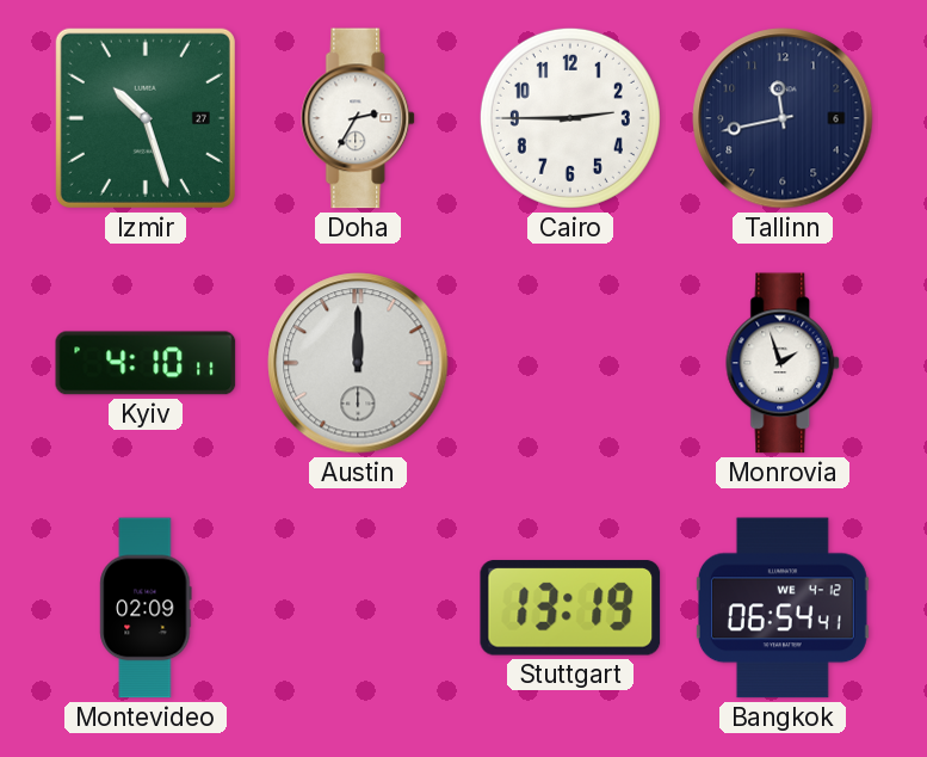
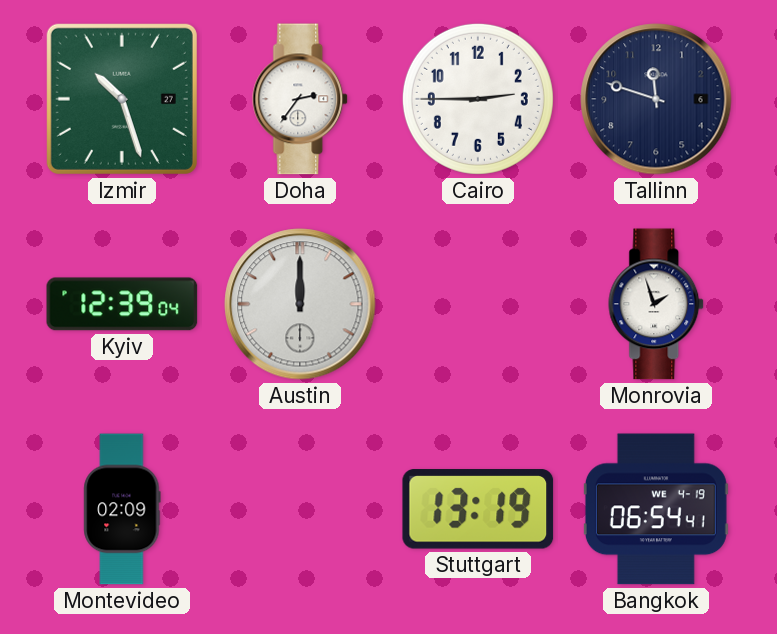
Doha: 2:35 -> 2:36 (301, 99)
Tallinn: 11:43 -> 11:48 (656, 99)
Kyiv: 4:10 -> 12:39 (122, 304)
Bangkok date: WE 4-12 -> WE 4-19 (656, 509)
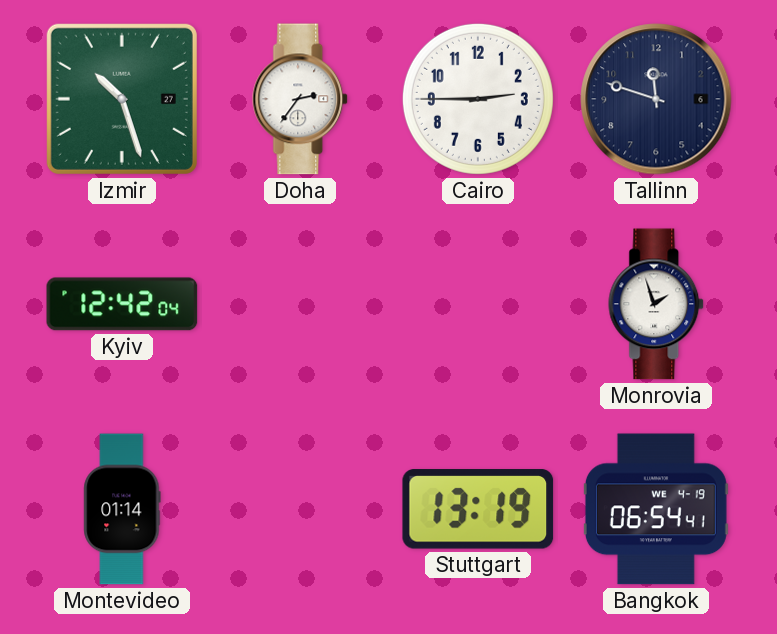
Kyiv: 12:39 -> 12:42 (122, 304)
Austin: 12:00 -> none (300, 304)
Montevideo: 02:09 -> 01:14 (122, 509)
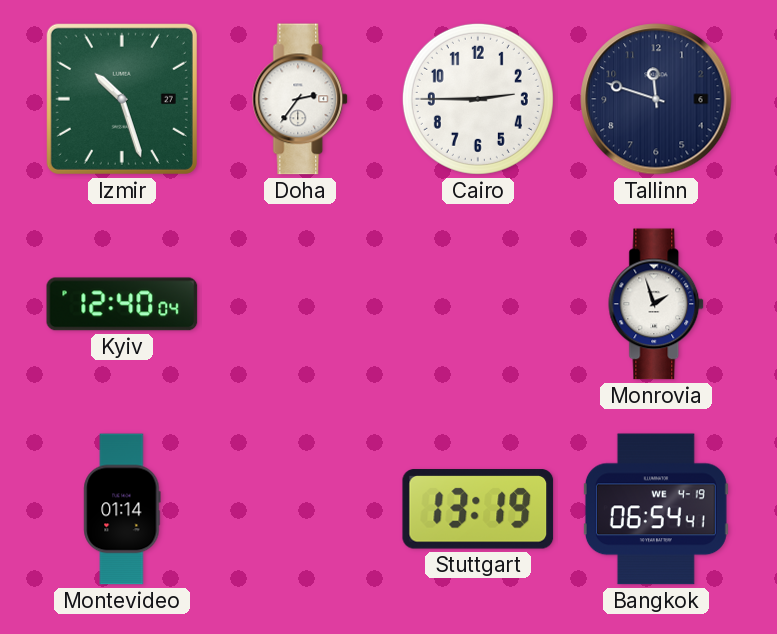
Kyiv: 12:42 -> 12:40 (122, 304)
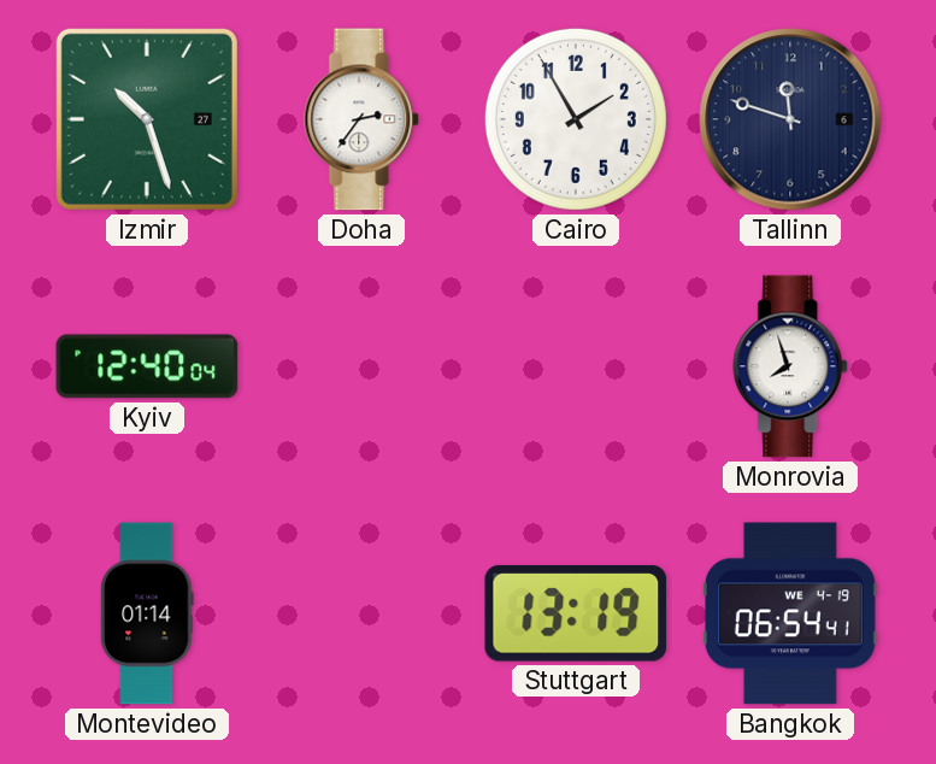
Cairo: 2:45 -> 1:55 (576, 119)
Monrovia: 1:57 -> 7:57 (791, 366)
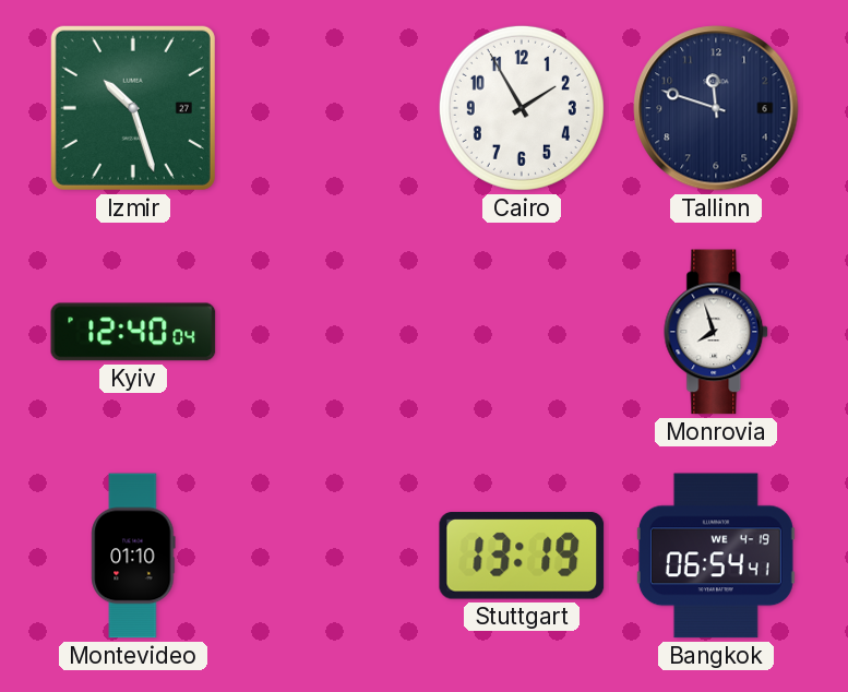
Doha: 2:36 -> none (363, 119)
Montevideo: 01:14 -> 01:10 (133, 556)
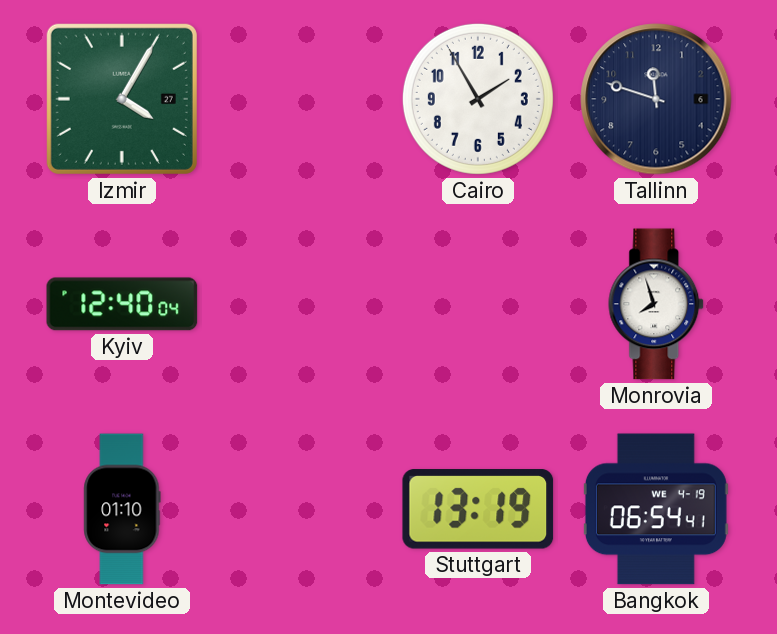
Izmir: 10:27 -> 4:05 (122, 99)
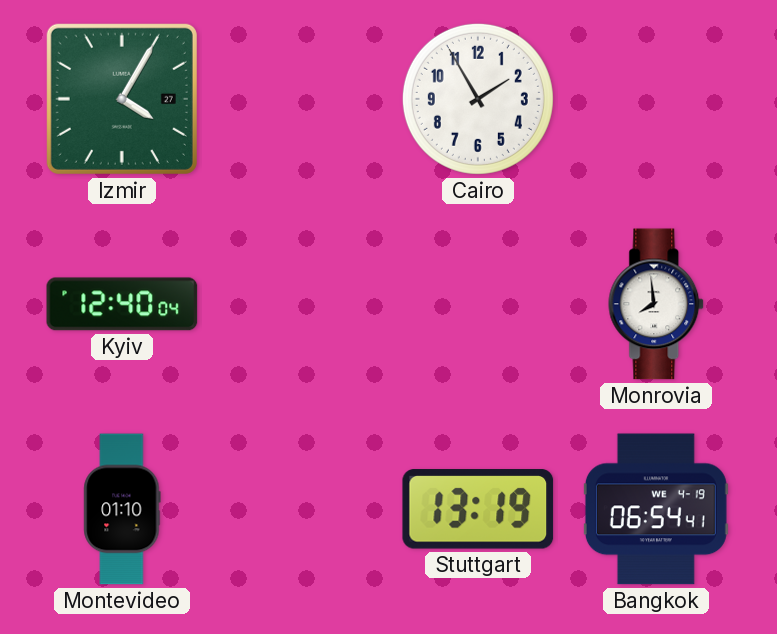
Tallinn: 11:48 -> none (656, 99)
Monrovia: 7:57 -> 7:59 (657, 304)
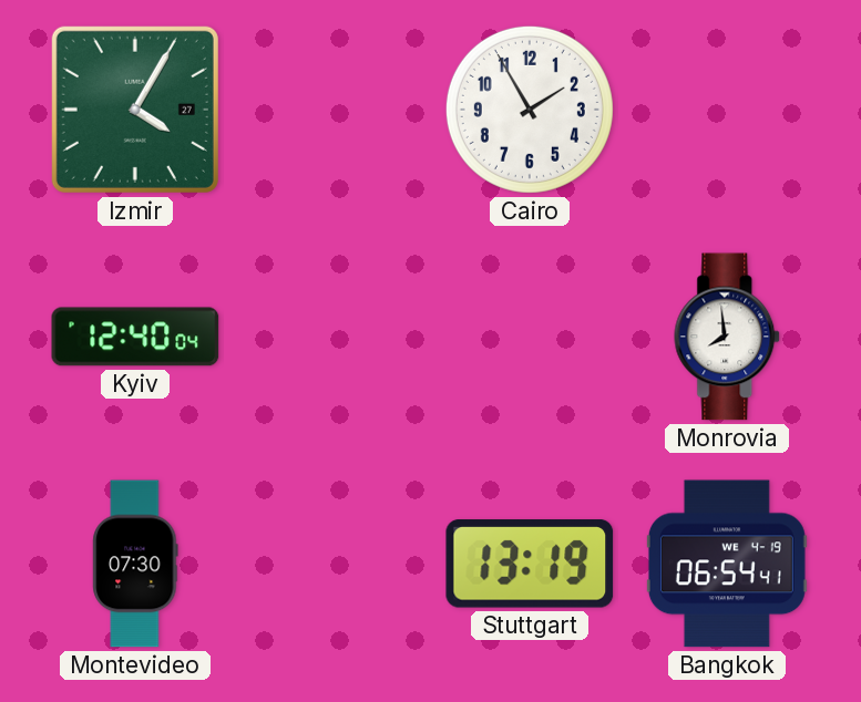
Montevideo: 01:10 -> 07:30 (135, 564)
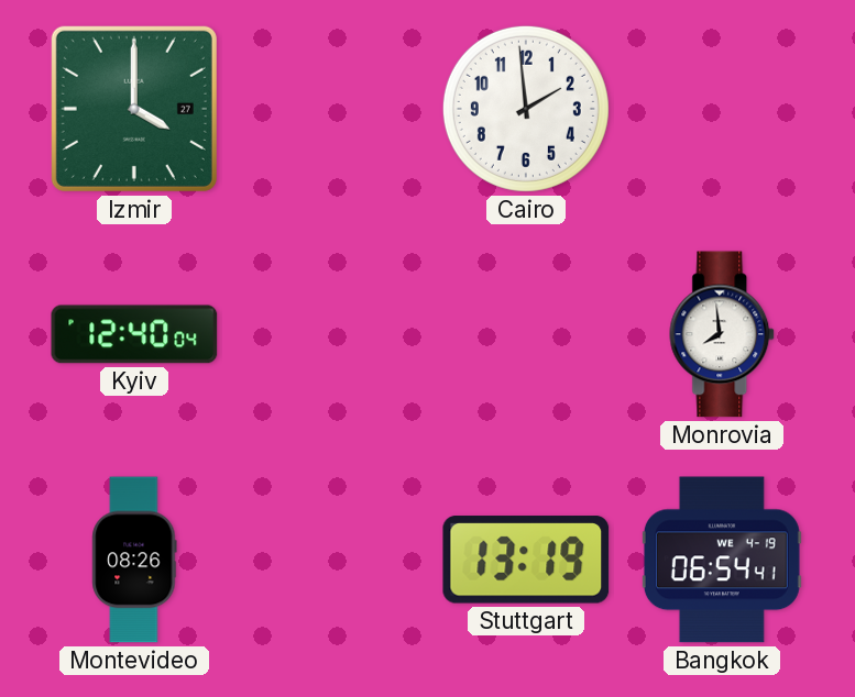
Izmir: 4:05 -> 4:00 (134, 109)
Cairo: 1:55 -> 1:59 (526, 109)
Montevideo: 07:30 -> 08:26 (134, 560)
